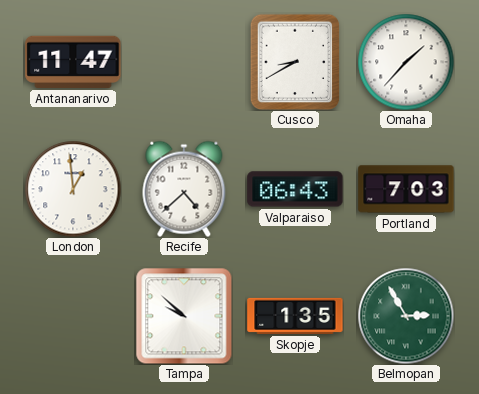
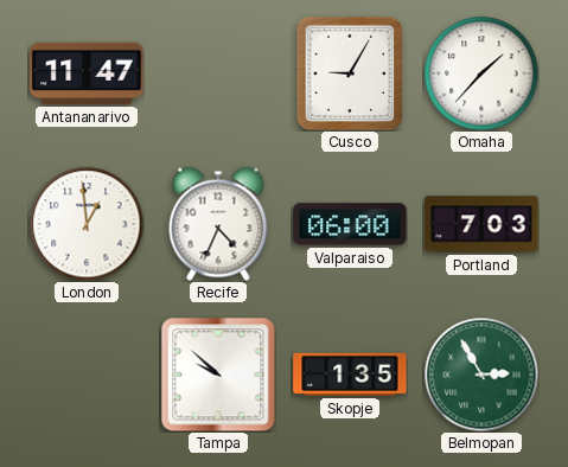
Cusco: 8:40 -> 9:05 (350, 73)
Recife: 4:38 -> 4:34 (218, 224)
Valparaiso: 06:43 -> 06:00 (350, 224)
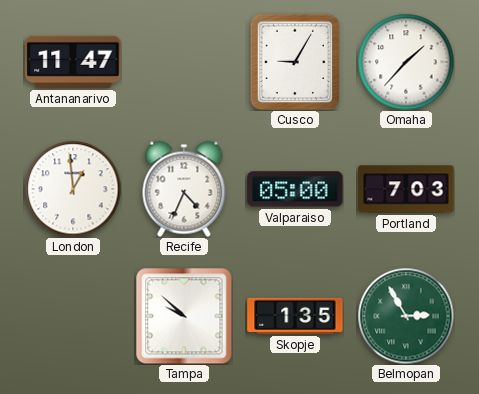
Valparaiso: 06:00 -> 05:00 (295, 189)
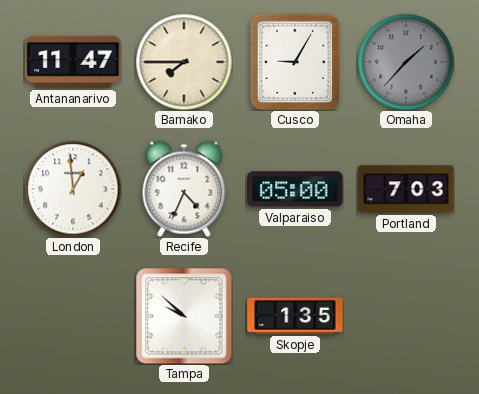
Bamako: none -> 7:45 (184, 62)
Omaha dial: white -> grey (406, 62)
Belmopan: 2:55 -> none (406, 316)
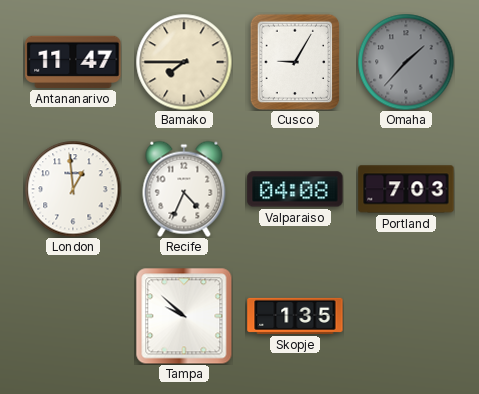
Valparaiso: 05:00 -> 04:08 (295, 189)
